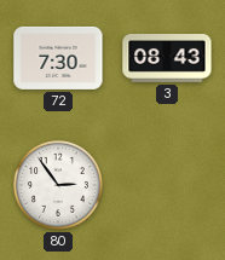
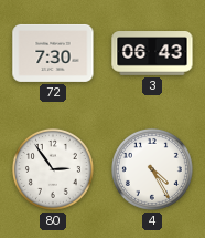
3: 08:43 -> 06:43 (152, 54)
4: none -> 4:25 (152, 169)
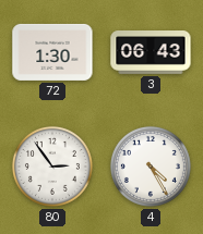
72: 7:30 -> 1:30 (52, 52)
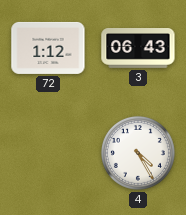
72: 1:30 -> 1:12 (48, 48)
80: 2:54 -> none (52, 167)
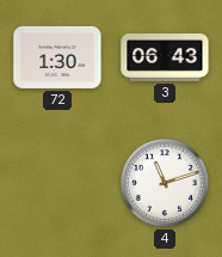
72: 1:12 -> 1:30 (57, 57)
4: 4:25 -> 11:12 (165, 183)
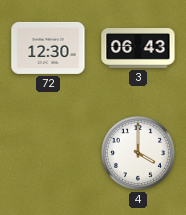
72: 1:30 -> 12:30 (48, 48)
4: 11:12 -> 4:00 (138, 153)
